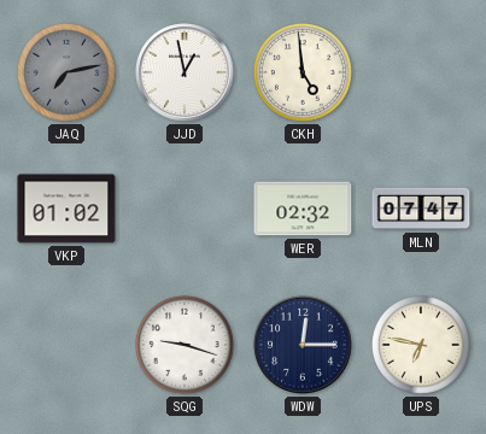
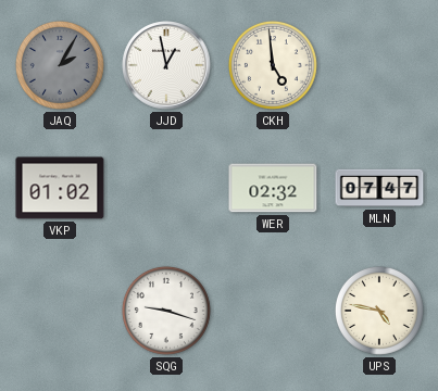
JAQ: 7:13 -> 2:05 (60, 65)
WDW: 12:15 -> none (303, 345)
UPS: 6:47 -> 4:47 (379, 311)
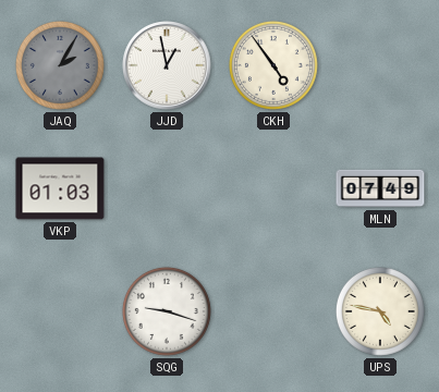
CKH: 4:59 -> 4:54 (273, 65)
VKP: 01:02 -> 01:03 (60, 188)
WER: 02:32 -> none (273, 188)
MLN: 07:47 -> 07:49 (380, 188)
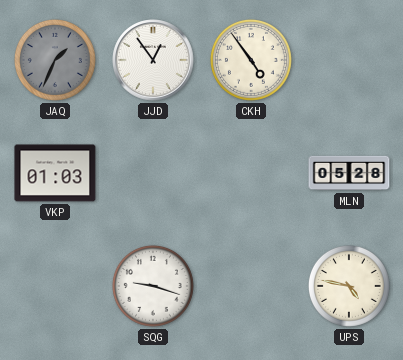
JAQ: 2:05 -> 1:34 (55, 60)
JJD: 12:58 -> 12:54 (153, 60)
MLN: 07:49 -> 05:28 (349, 173)
